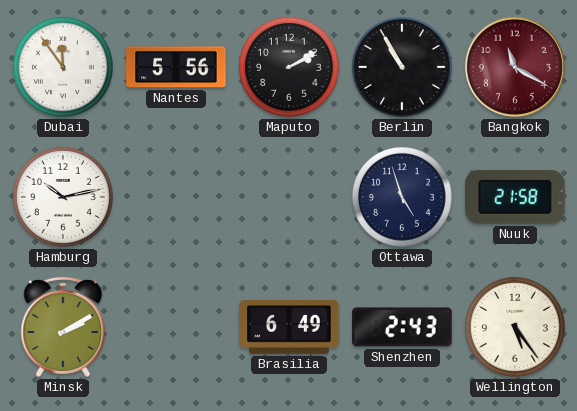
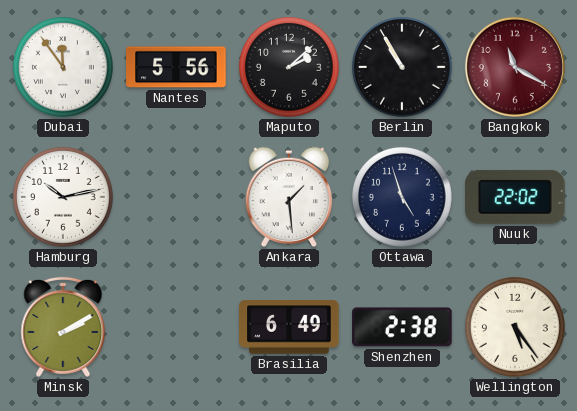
Maputo: 2:10 -> 2:08 (289, 67)
Ankara: none -> 1:29 (289, 197)
Nuuk: 21:58 -> 22:02 (515, 197)
Shenzhen: 2:43 -> 2:38 (402, 327)
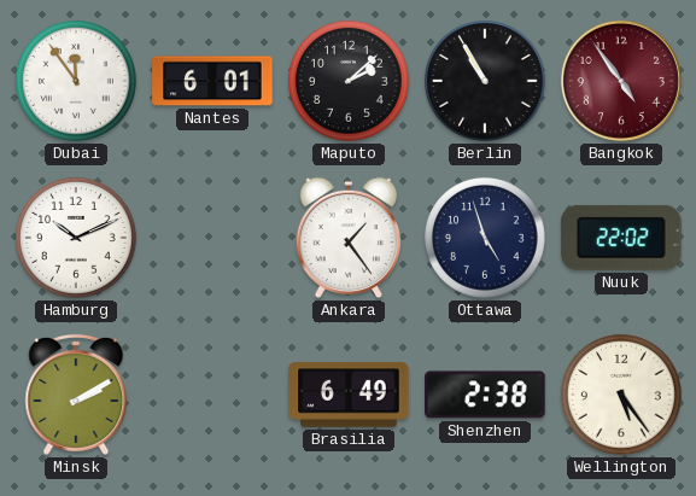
Nantes: 5:56 -> 6:01 (212, 81)
Bangkok: 11:20 -> 4:54 (621, 81)
Hamburg: 10:13 -> 10:11 (76, 238)
Ankara: 1:29 -> 1:24 (349, 238)
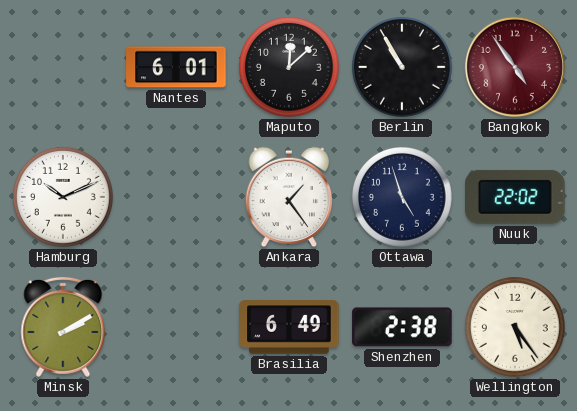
Dubai: 11:54 -> none (76, 81)
Maputo: 2:08 -> 12:08 (289, 67)
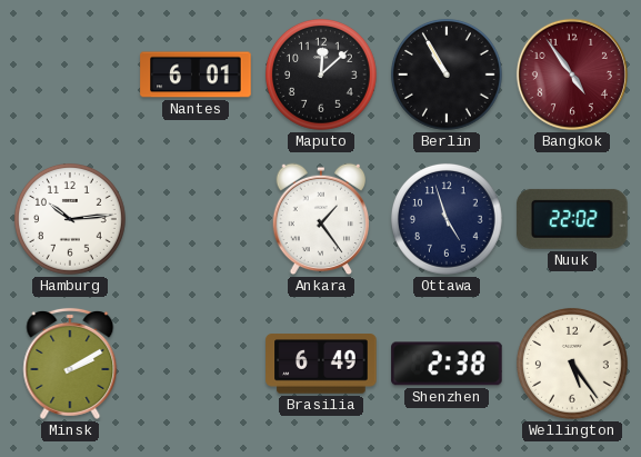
Hamburg: 10:11 -> 10:14 (70, 219)
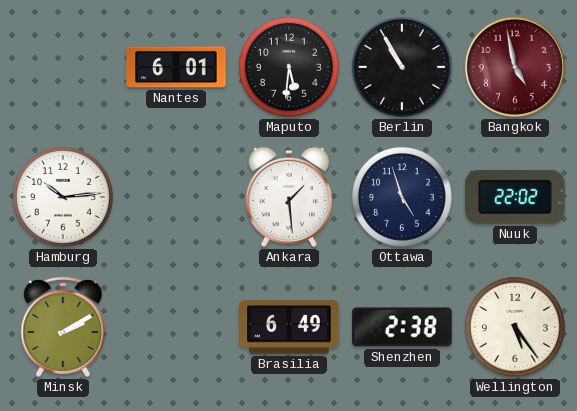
Maputo: 12:08 -> 5:31 (289, 67)
Bangkok: 4:54 -> 4:58 (515, 67)
Ankara: 1:24 -> 1:29 (289, 197)
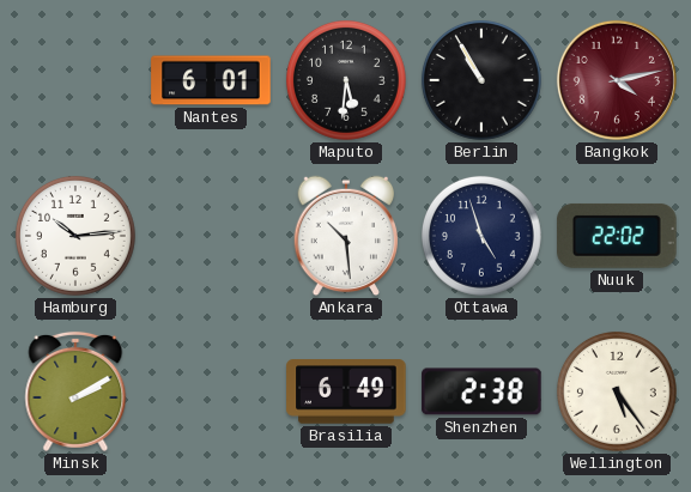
Bangkok: 4:58 -> 4:13 (617, 80)
Ankara: 1:29 -> 10:29 (346, 236)
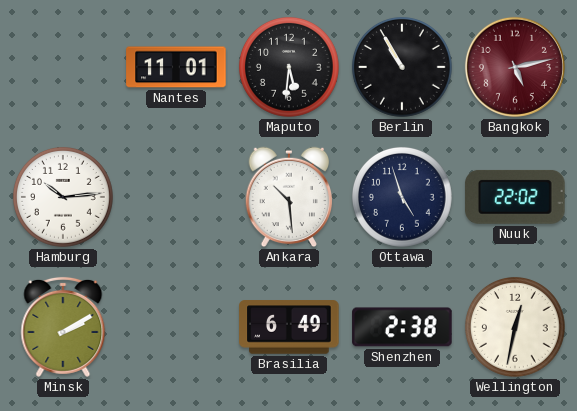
Nantes: 6:01 -> 11:01 (176, 67)
Bangkok: 4:13 -> 5:13 (515, 67)
Wellington: 5:24 -> 12:32 (515, 327)
